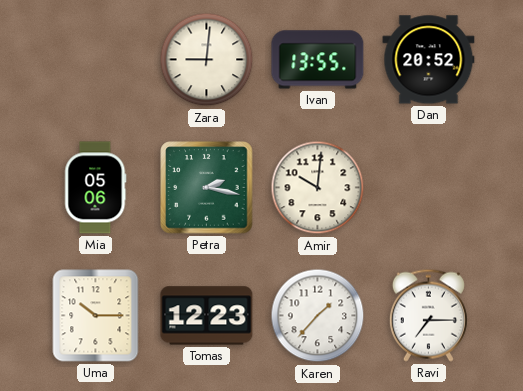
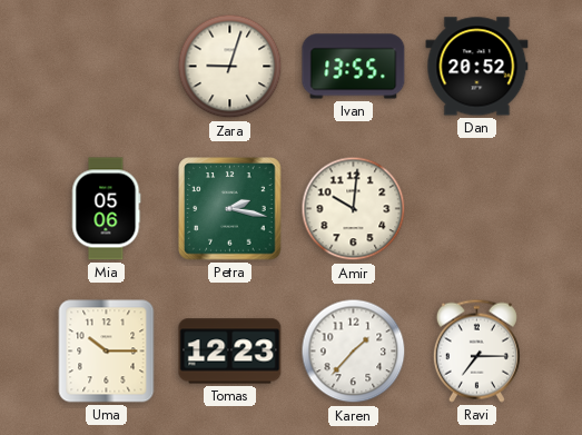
Zara: 9:01 -> 9:03 (230, 67)
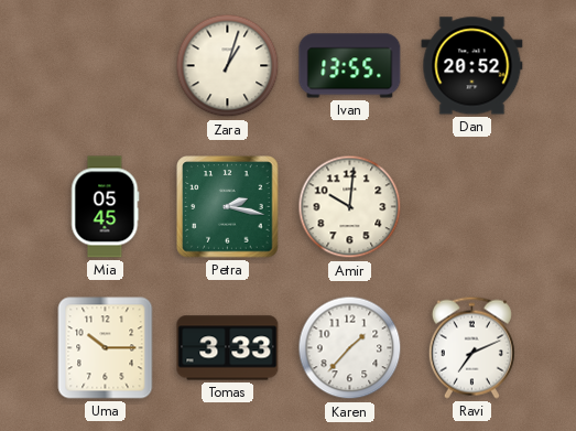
Zara: 9:03 -> 1:03 (228, 66)
Mia: 05:06 -> 05:45 (106, 207)
Tomas: 12:23 -> 3:33 (228, 348)
Ravi: 7:15 -> 7:11 (471, 347)
